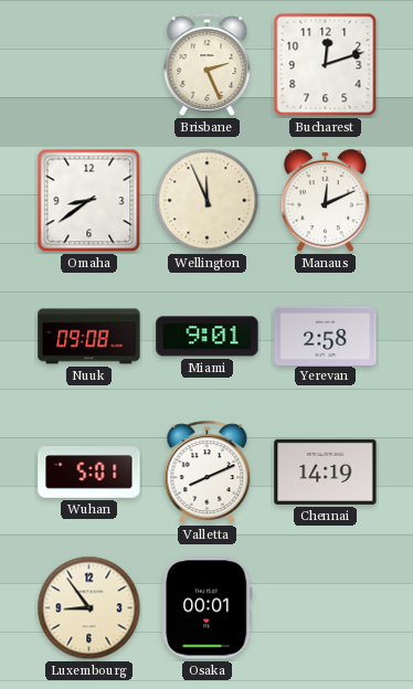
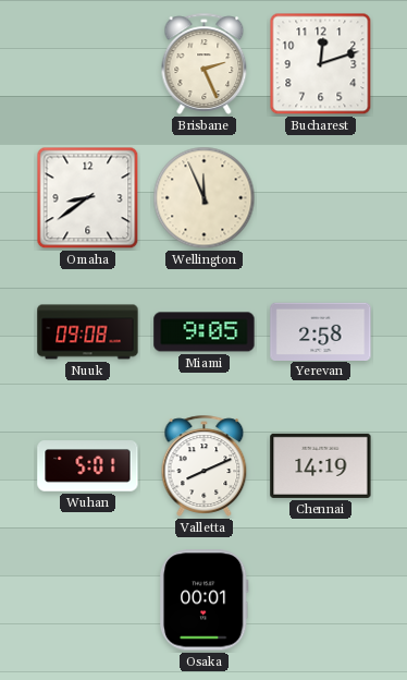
Manaus: 12:11 -> none (325, 201)
Miami: 9:01 -> 9:05 (205, 332)
Luxembourg: 8:54 -> none (89, 608)
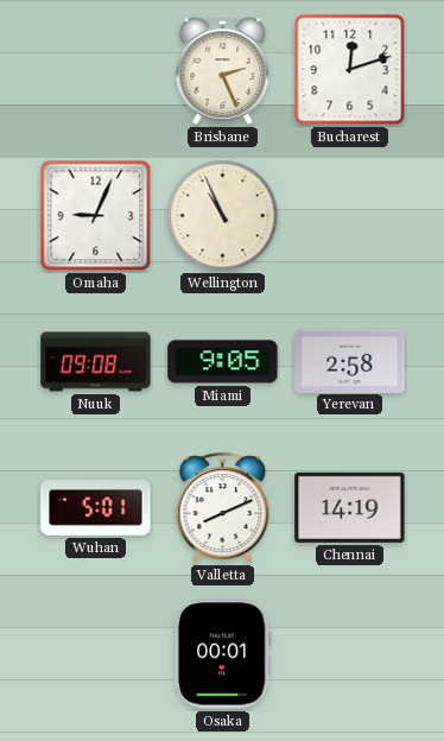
Omaha: 8:39 -> 9:04 (96, 216)
Wellington: 11:56 -> 10:56 (223, 216)
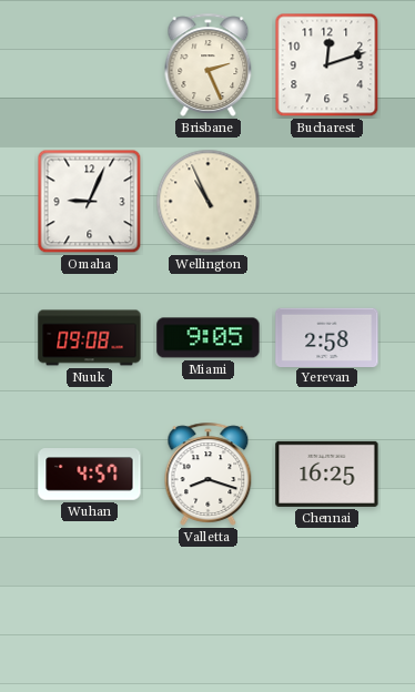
Wuhan: 5:01 -> 4:57 (90, 475)
Valletta: 8:11 -> 8:18 (209, 474)
Chennai: 14:19 -> 16:25 (327, 474)
Osaka: 00:01 -> none (222, 654)
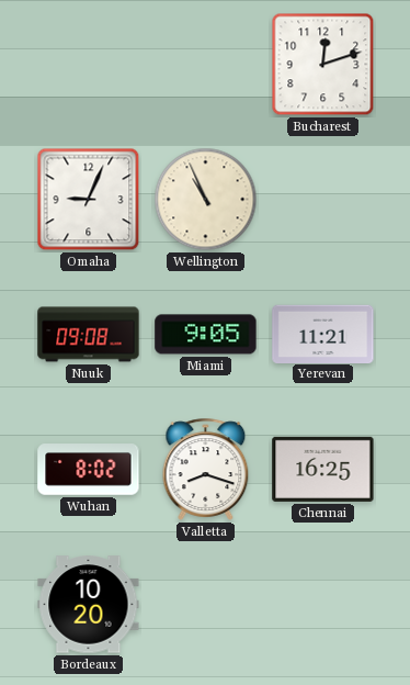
Brisbane: 2:26 -> none (209, 64)
Yerevan: 2:58 -> 11:21 (323, 334)
Wuhan: 4:57 -> 8:02 (89, 470)
Bordeaux: none -> 10:20 (89, 605)
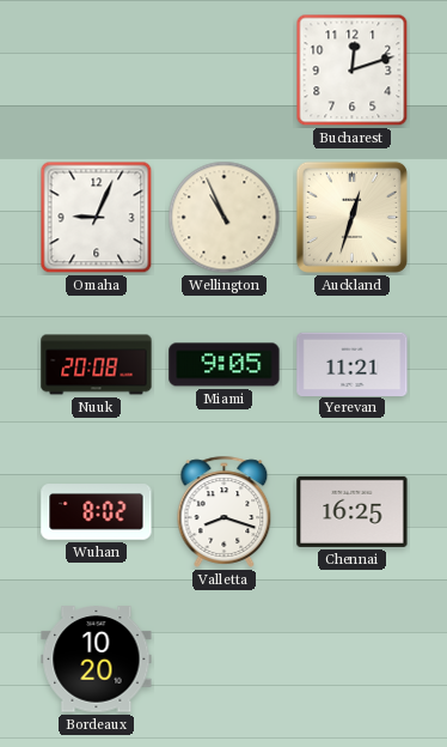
Auckland: none -> 12:33 (351, 217)
Nuuk: 09:08 -> 20:08 (97, 365)
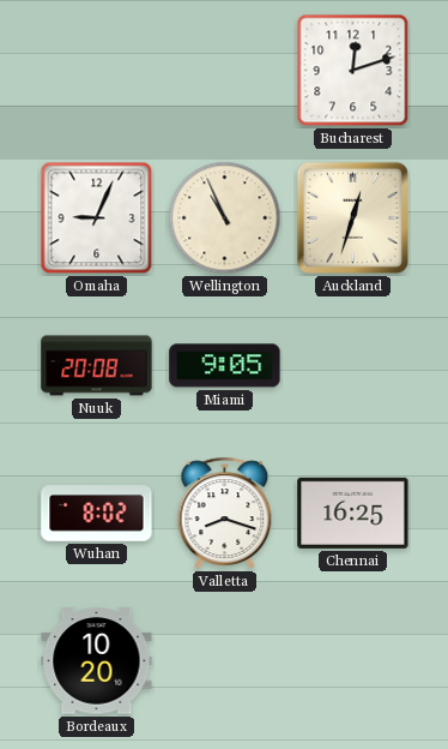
Yerevan: 11:21 -> none (353, 364)
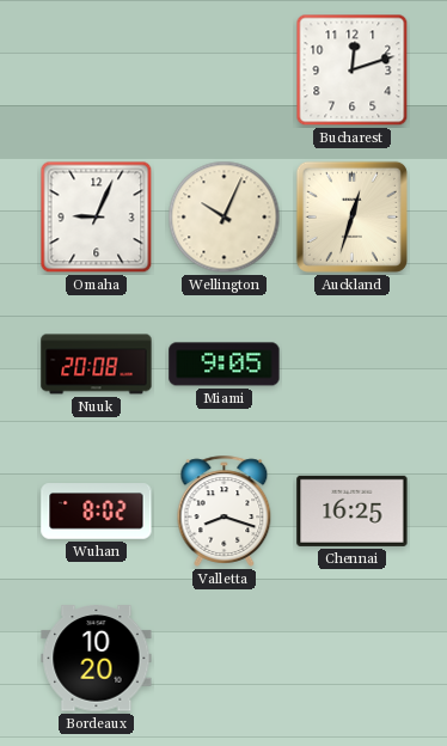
Wellington: 10:56 -> 10:04 (225, 218)
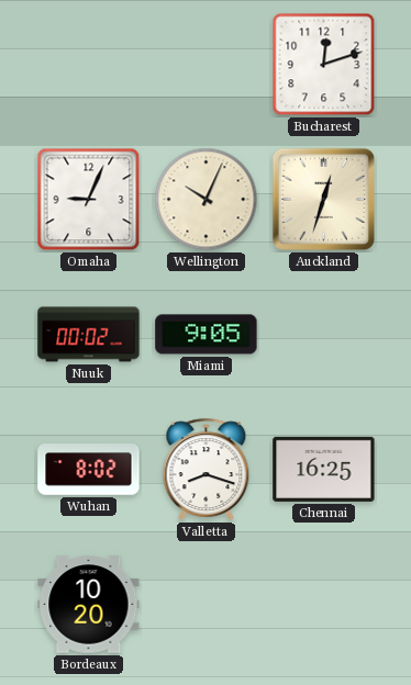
Nuuk: 20:08 -> 00:02 (89, 335)
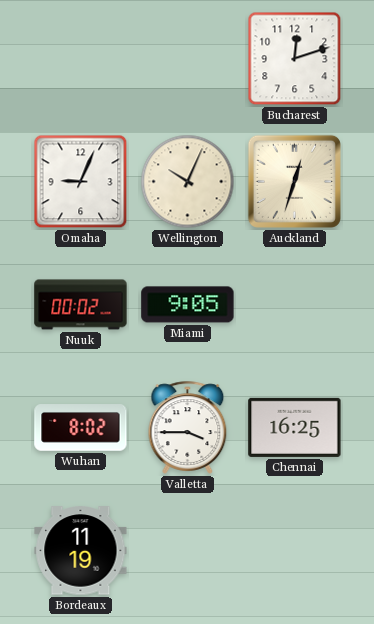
Valletta: 8:18 -> 3:45 (188, 427)
Bordeaux: 10:20 -> 11:19 (81, 551)
